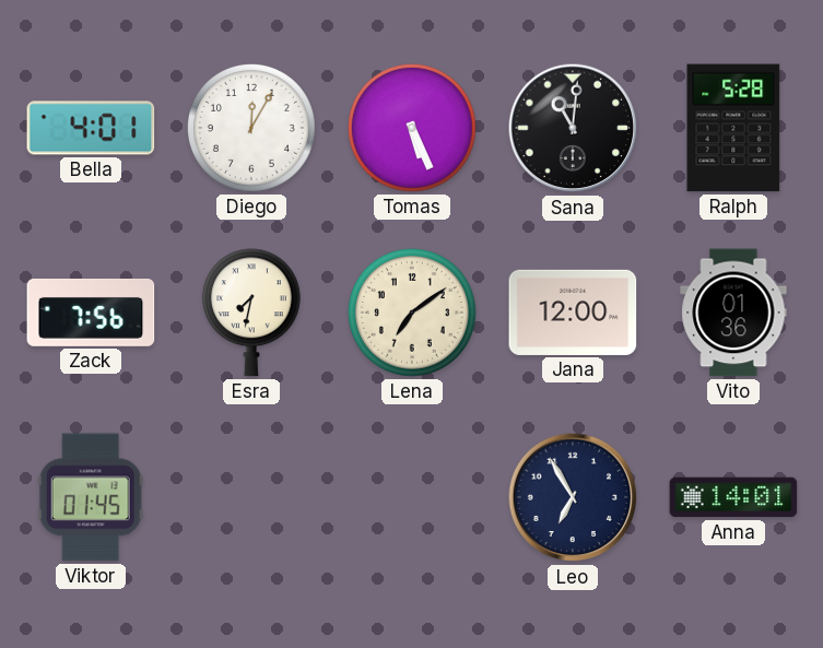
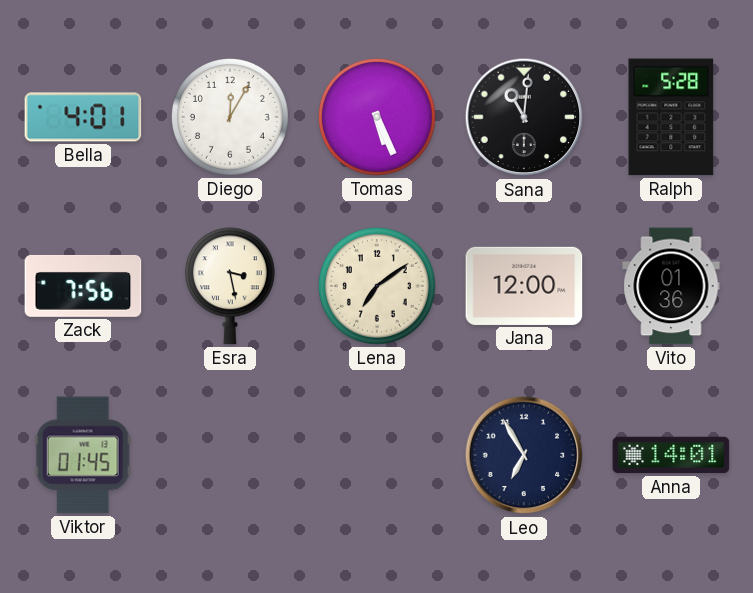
Esra: 7:32 -> 3:28 (230, 286)
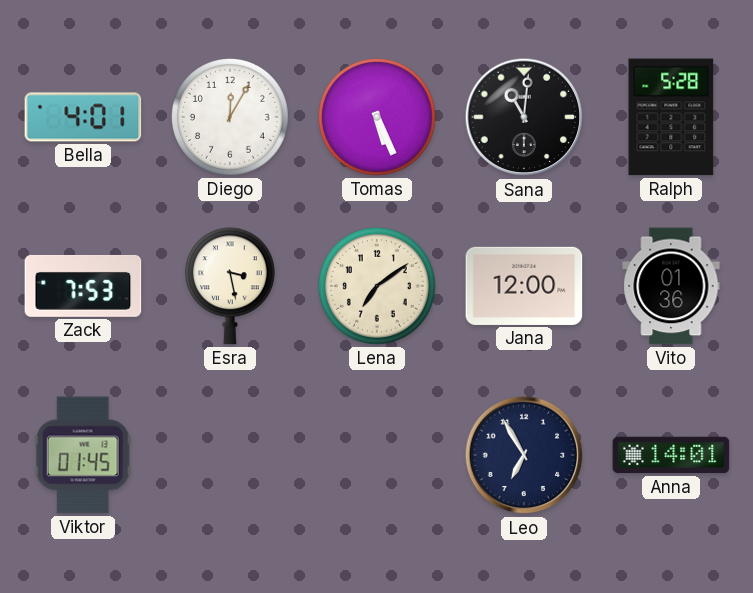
Zack: 7:56 -> 7:53 (83, 286)
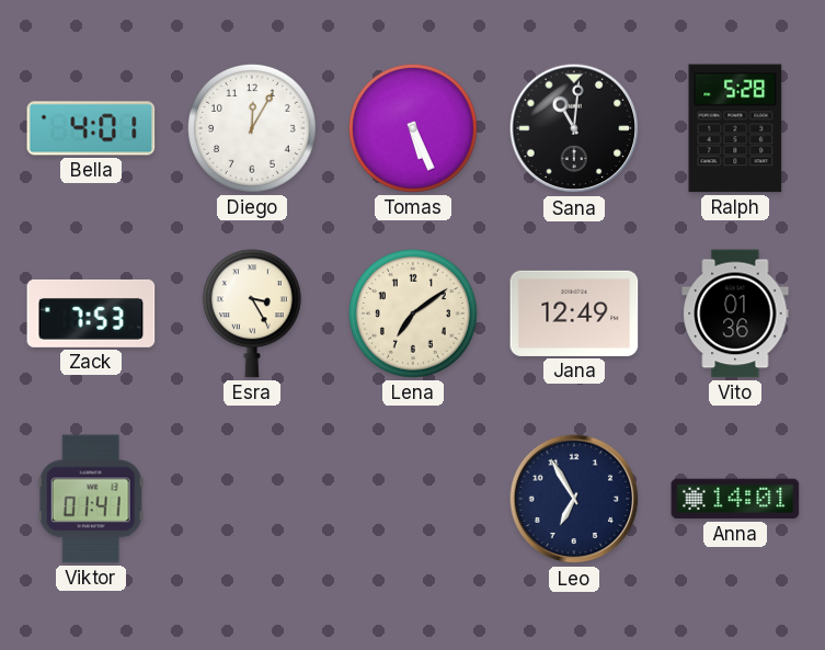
Esra: 3:28 -> 3:25 (252, 313)
Jana: 12:00 -> 12:49 (574, 313)
Viktor: 01:45 -> 01:41 (91, 499)
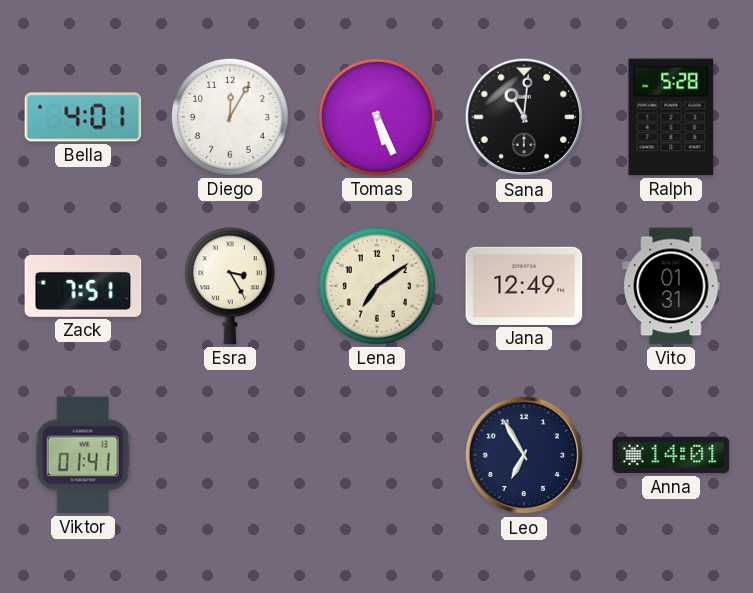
Zack: 7:53 -> 7:51 (83, 286)
Vito: 01:36 -> 01:31 (671, 286)
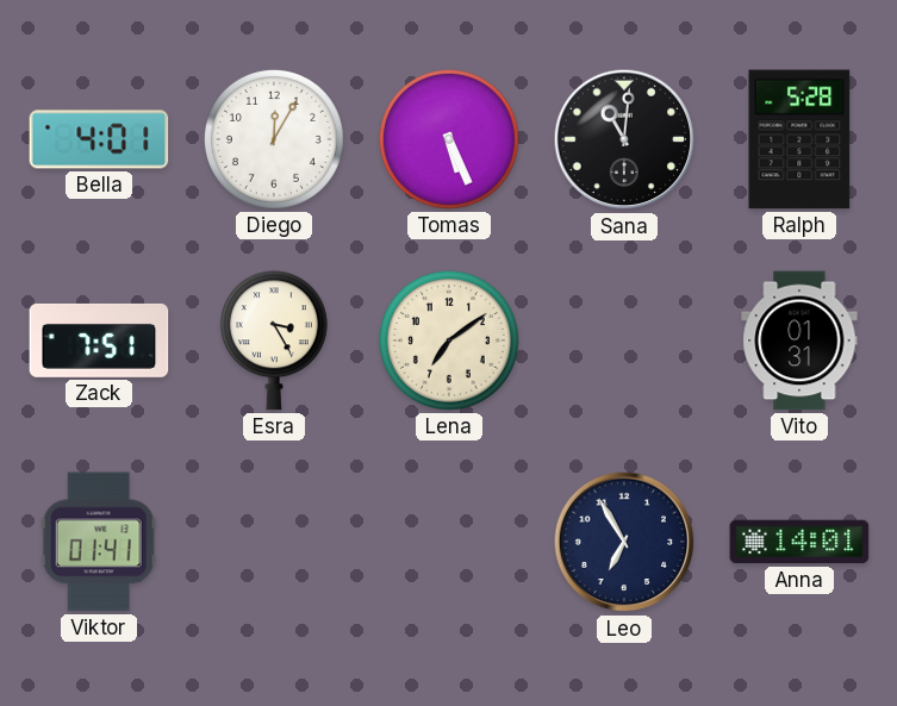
Jana: 12:49 -> none (524, 286)
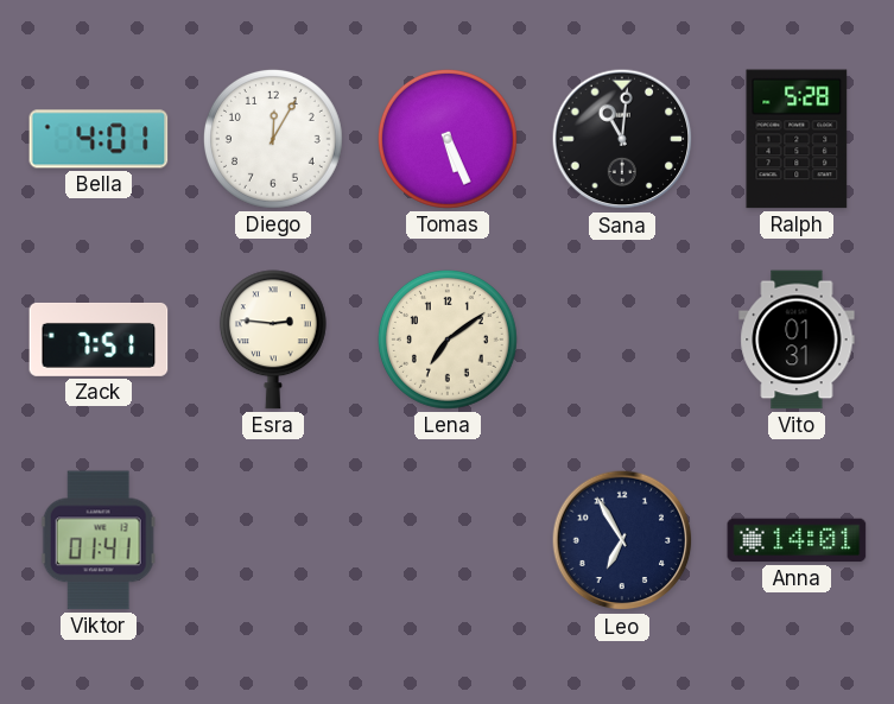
Esra: 3:25 -> 2:46 (273, 340)
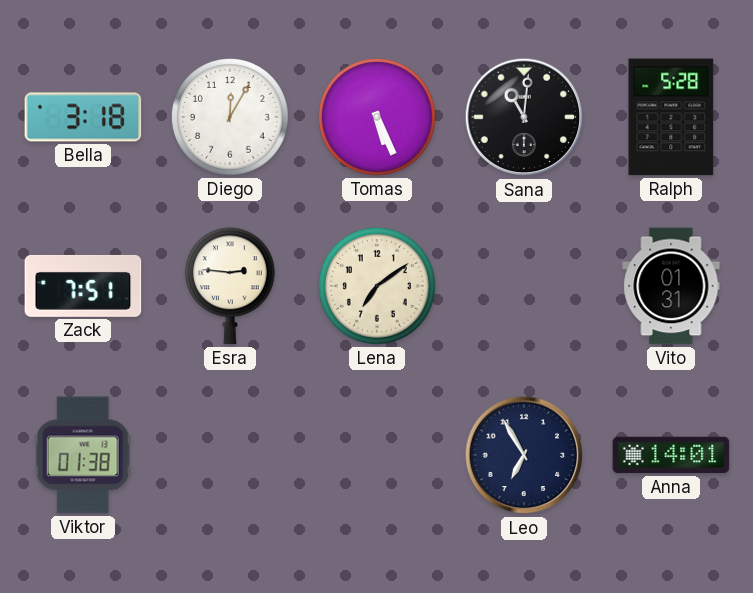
Bella: 4:01 -> 3:18 (83, 117)
Viktor: 01:41 -> 01:38 (83, 455)
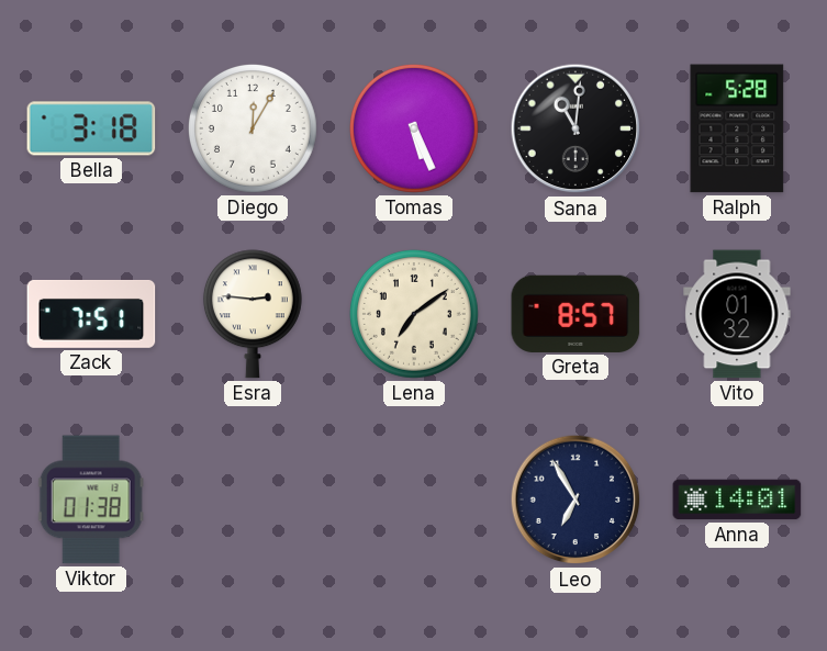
Greta: none -> 8:57 (575, 314)
Vito: 01:31 -> 01:32 (737, 314)
